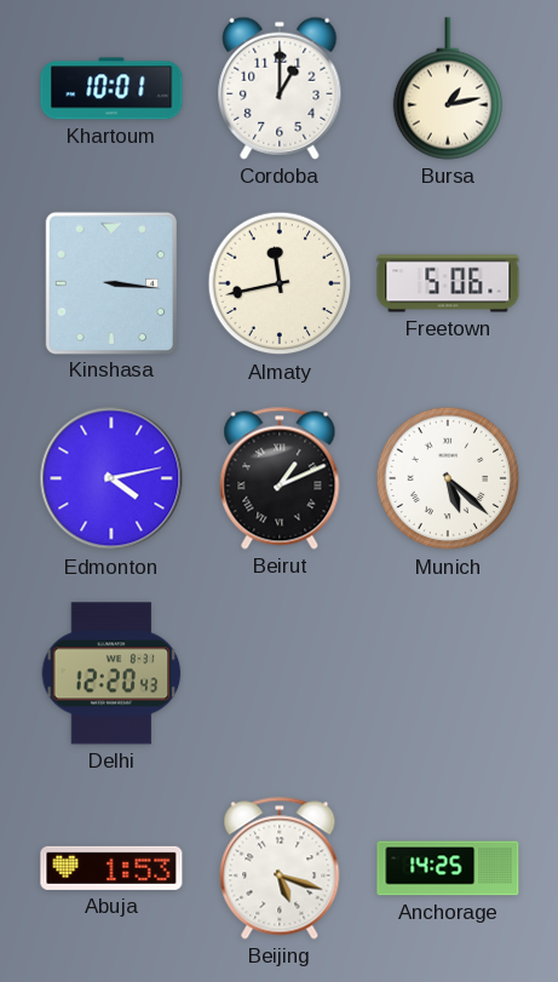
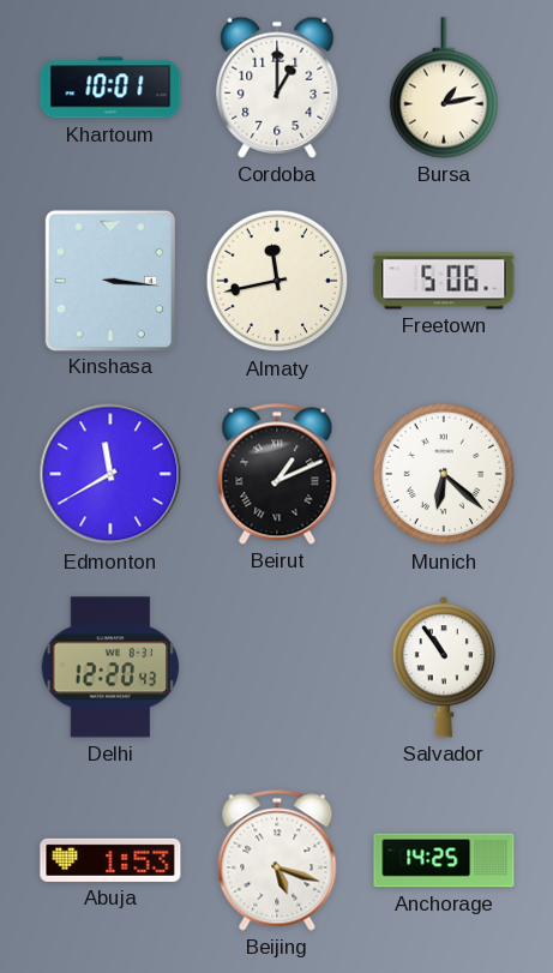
Edmonton: 4:13 -> 11:40 (110, 474)
Munich: 5:22 -> 6:22 (444, 474)
Salvador: none -> 10:54 (444, 667)
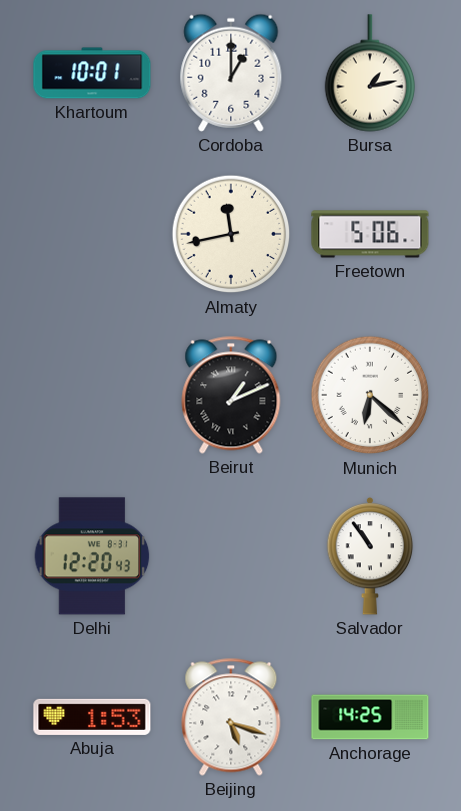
Kinshasa: 3:16 -> none (109, 280)
Edmonton: 11:40 -> none (110, 474)
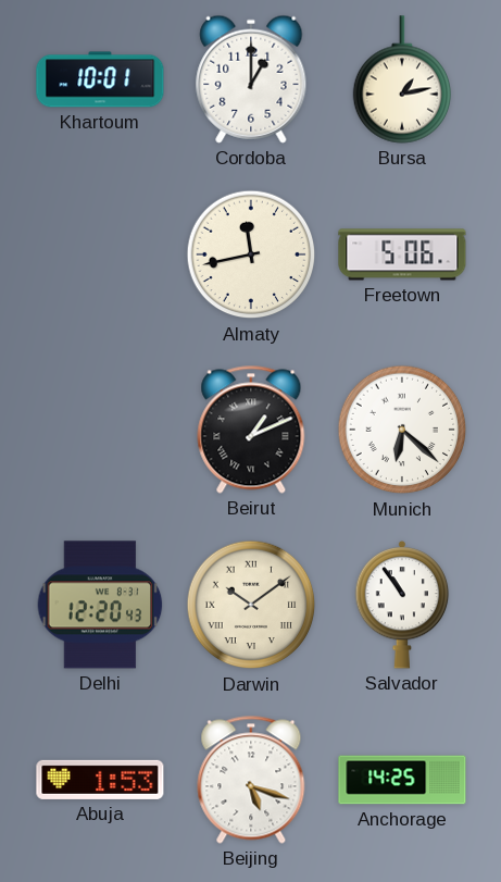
Darwin: none -> 10:09 (251, 605)
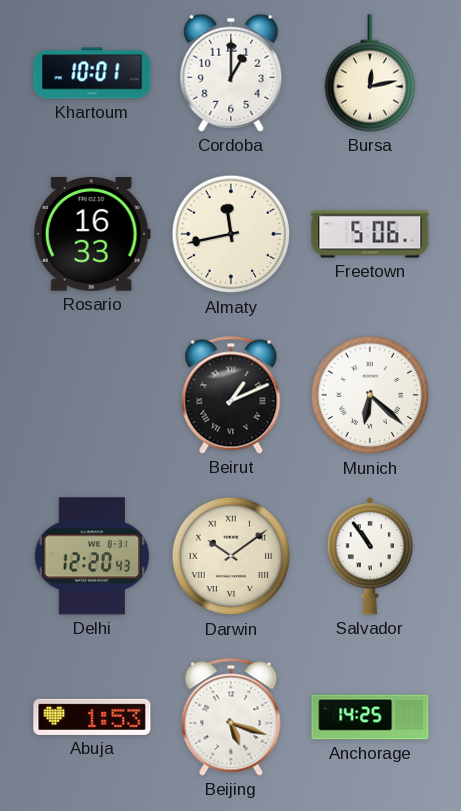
Bursa: 1:13 -> 12:13 (369, 73)
Rosario: none -> 16:33 (92, 234)
